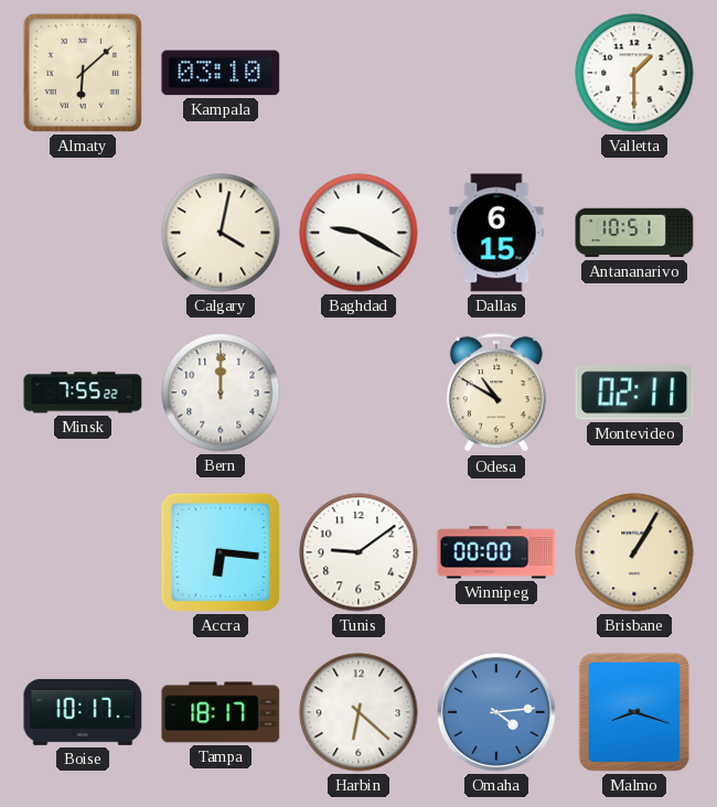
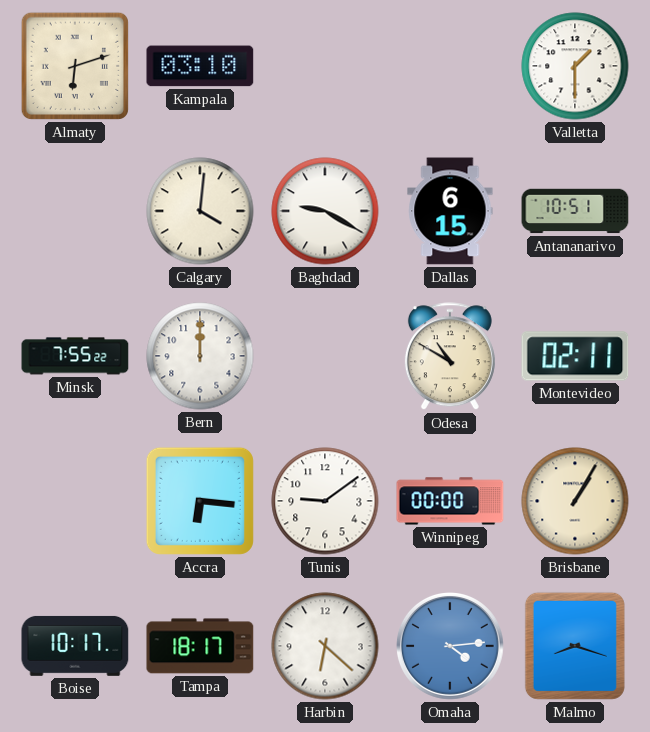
Almaty: 6:08 -> 6:12 (75, 66)
Calgary: 4:02 -> 4:01 (200, 211)
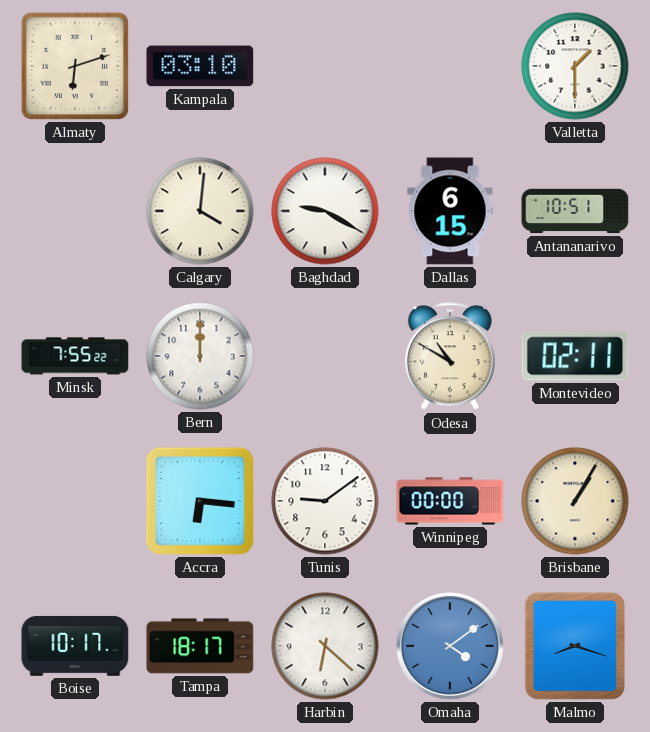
Omaha: 4:14 -> 4:09 (451, 647)
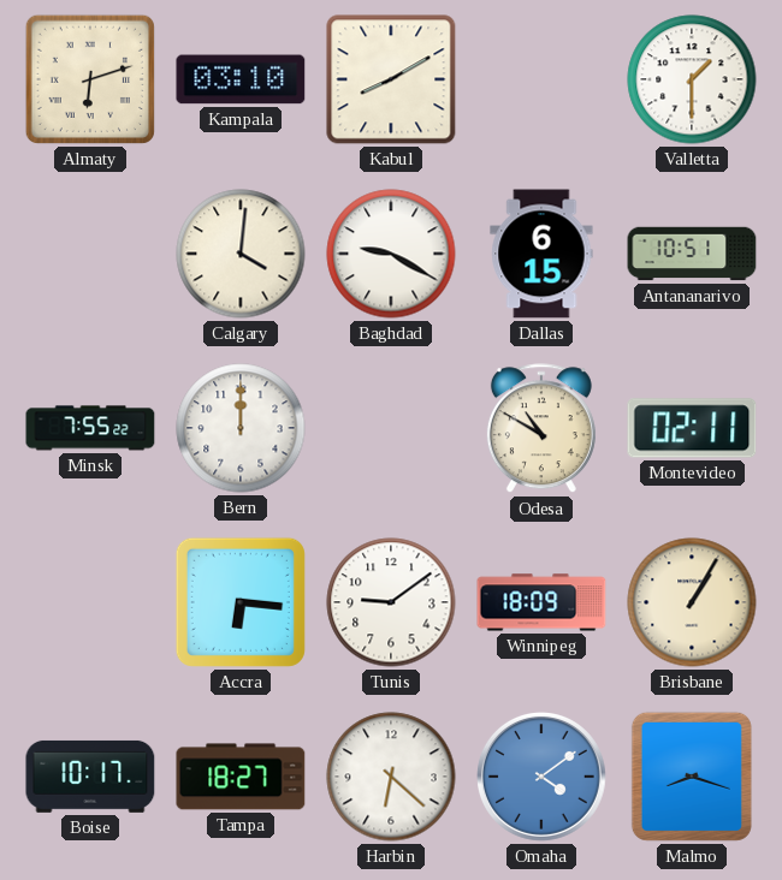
Kabul: none -> 8:10 (391, 79)
Winnipeg: 00:00 -> 18:09 (541, 602)
Tampa: 18:17 -> 18:27 (241, 777)
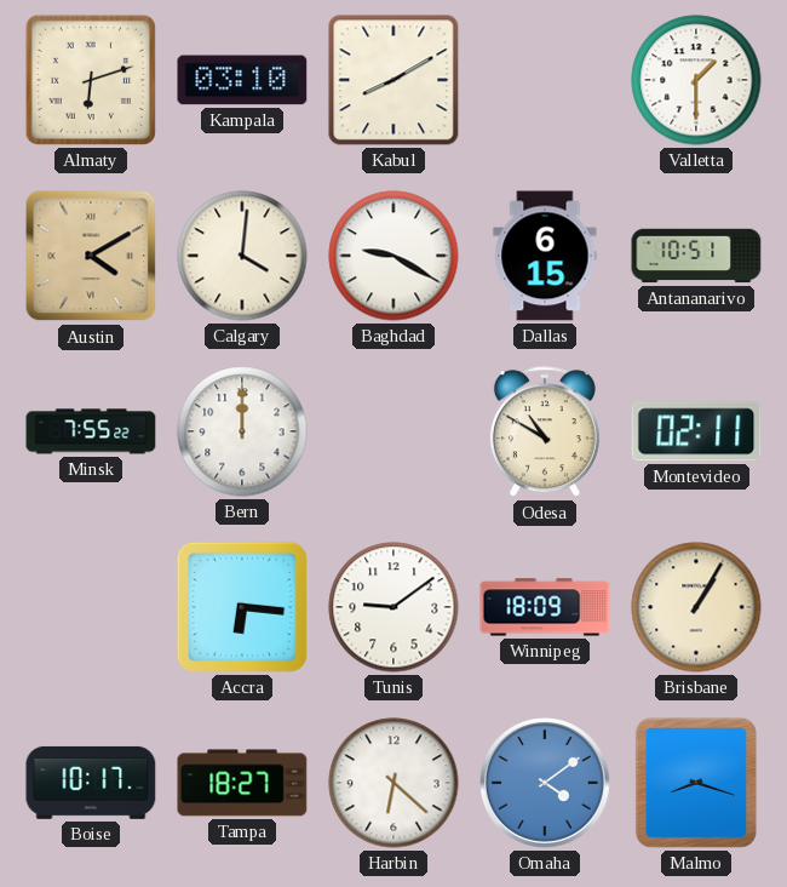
Austin: none -> 4:10 (91, 256)
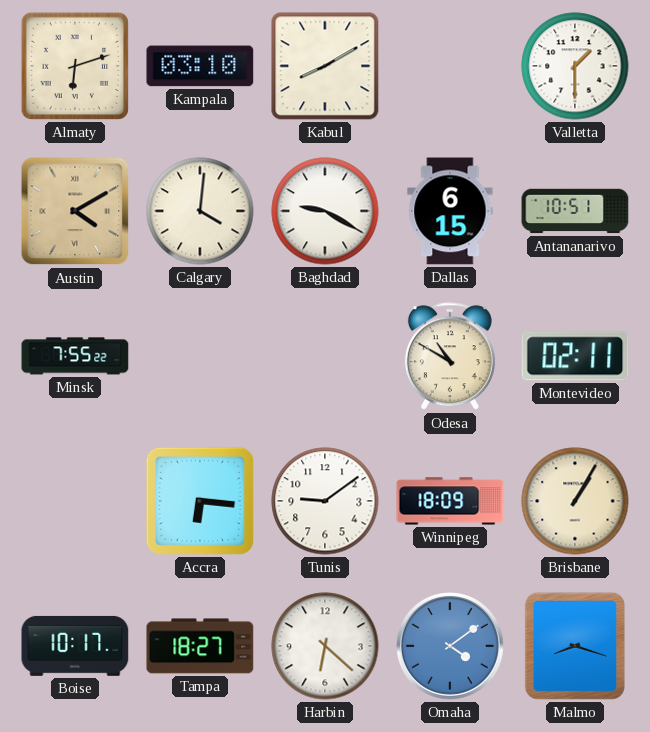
Bern: 12:00 -> none (242, 431)
